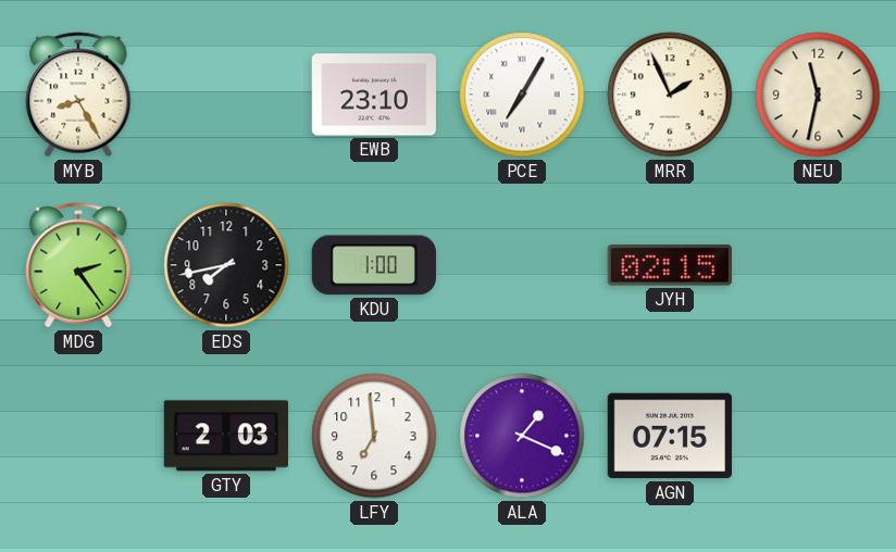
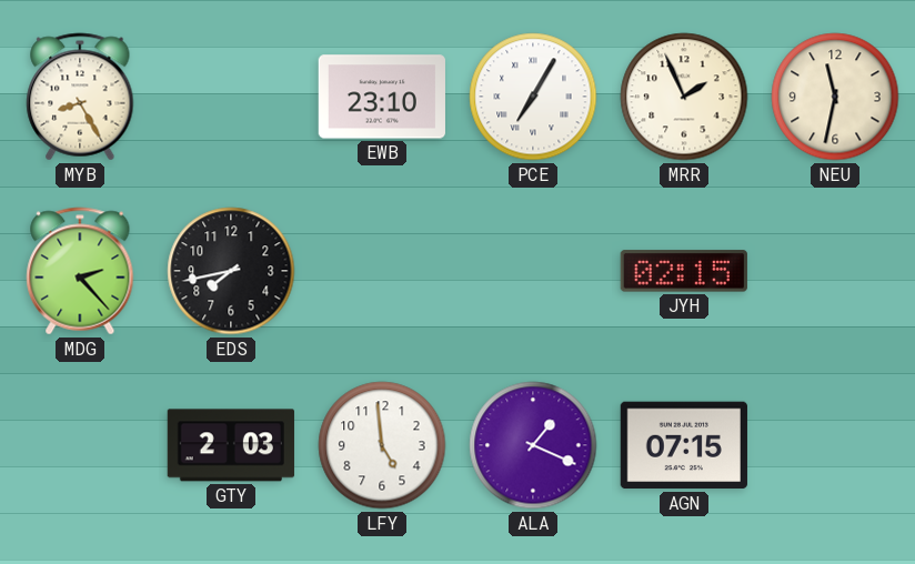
MDG: 2:24 -> 2:23 (80, 271)
KDU: 1:00 -> none (374, 265)
LFY: 6:59 -> 4:59 (382, 445)
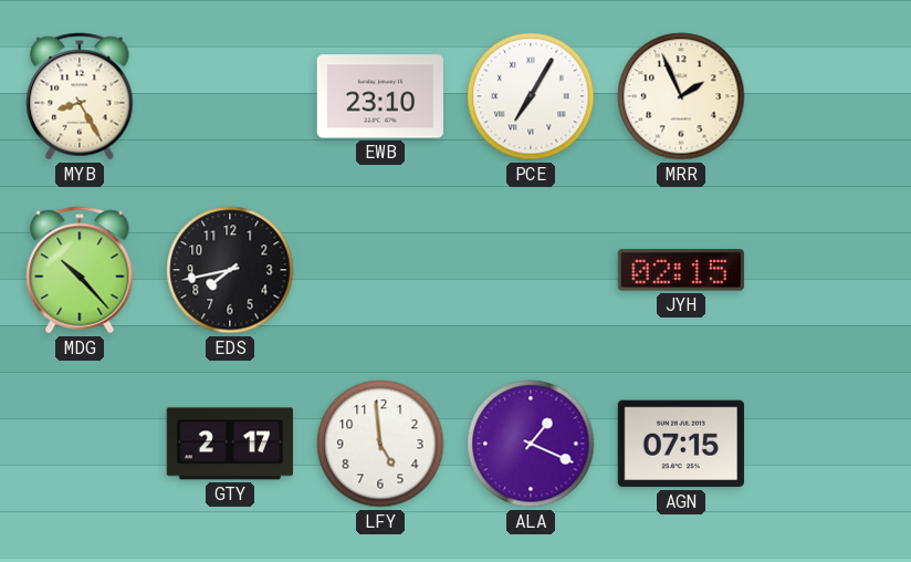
NEU: 11:32 -> none (835, 97)
MDG: 2:23 -> 10:23 (80, 270)
GTY: 2:03 -> 2:17 (230, 444)
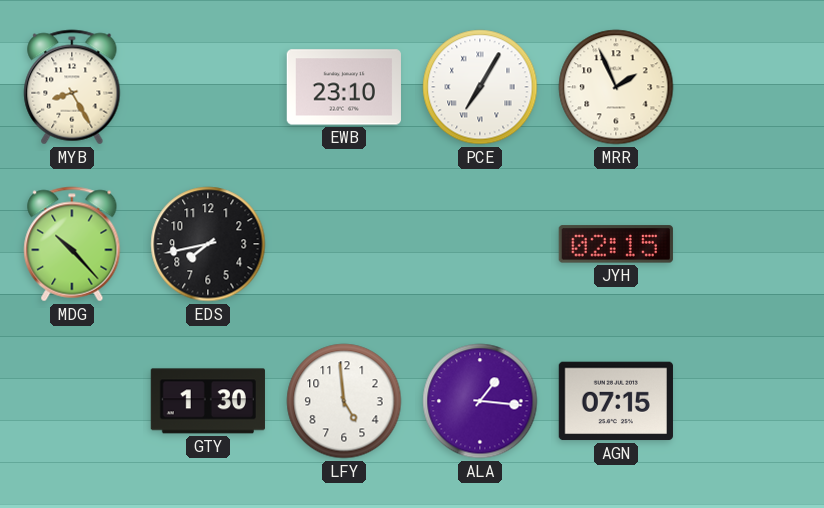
GTY: 2:17 -> 1:30 (208, 401)
ALA: 1:19 -> 1:16 (480, 401)
